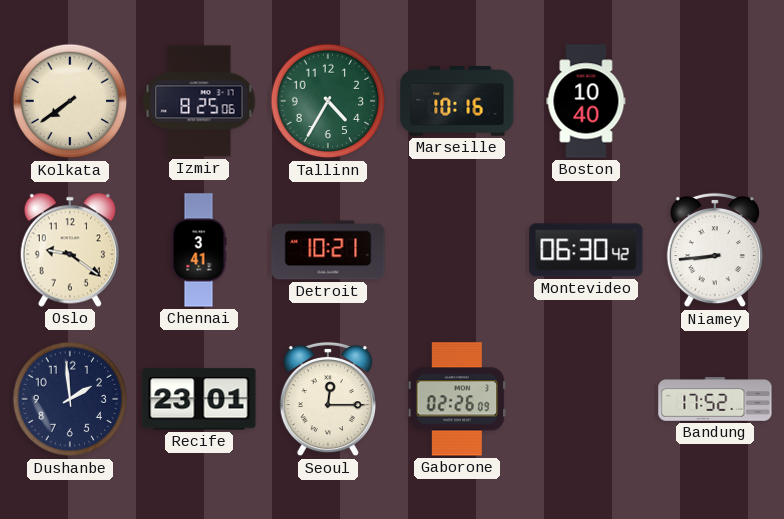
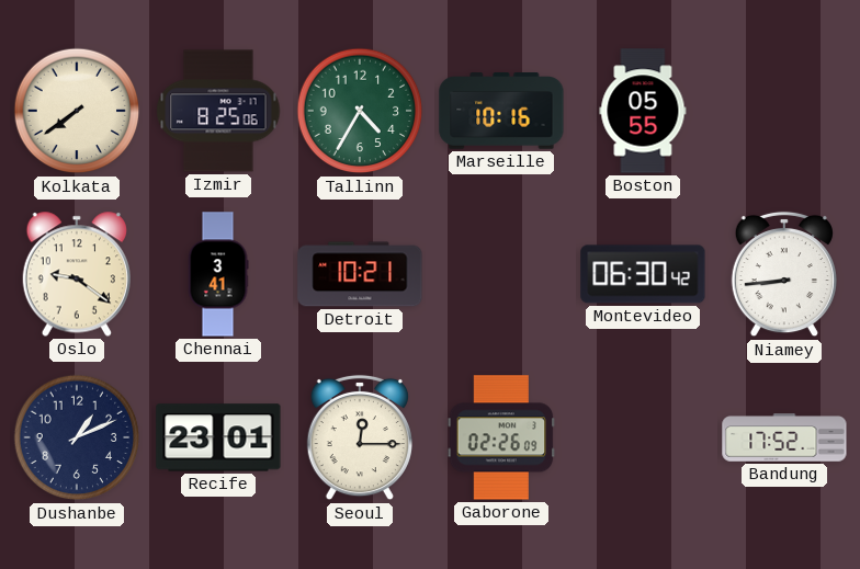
Boston: 10:40 -> 05:55 (643, 111)
Dushanbe: 1:59 -> 1:11 (77, 437)
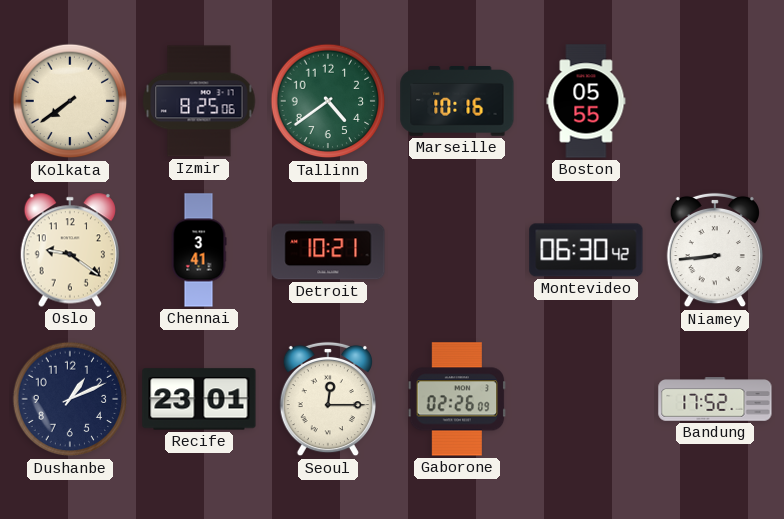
Tallinn: 4:35 -> 4:39 (328, 101)
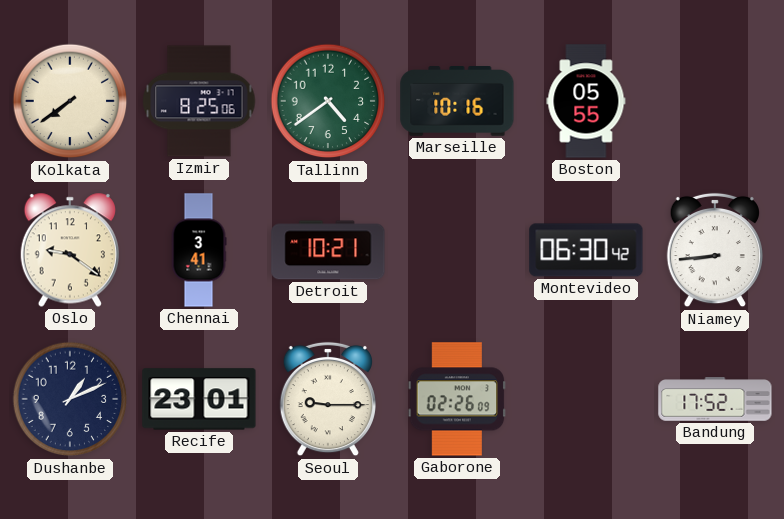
Seoul: 12:15 -> 9:15 (328, 399)
